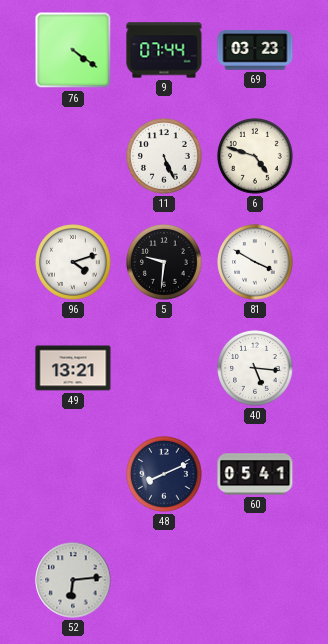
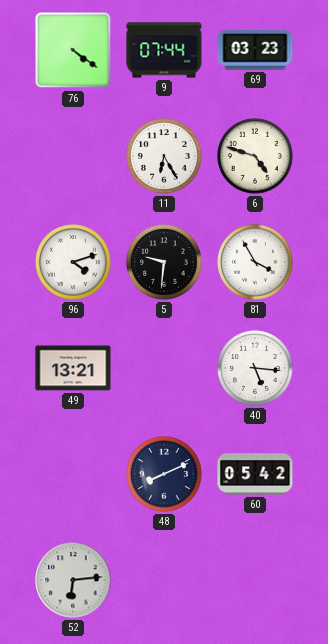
11: 5:26 -> 6:25 (164, 156)
81: 3:50 -> 3:55 (255, 262)
60: 05:41 -> 05:42 (255, 474)
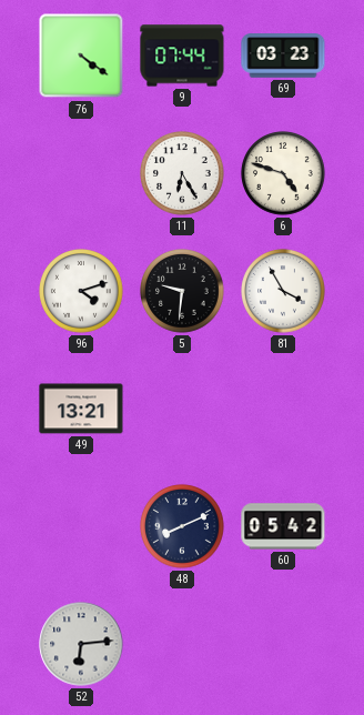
40: 5:16 -> none (255, 368)
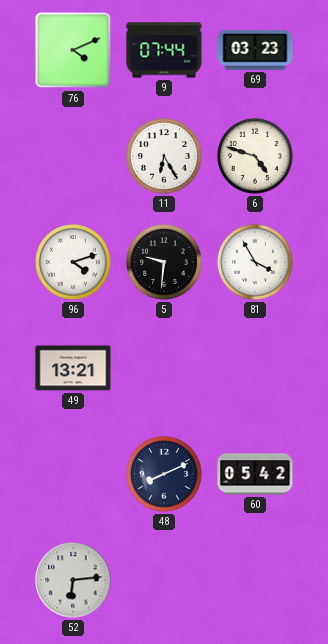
76: 4:21 -> 4:11 (73, 50)
